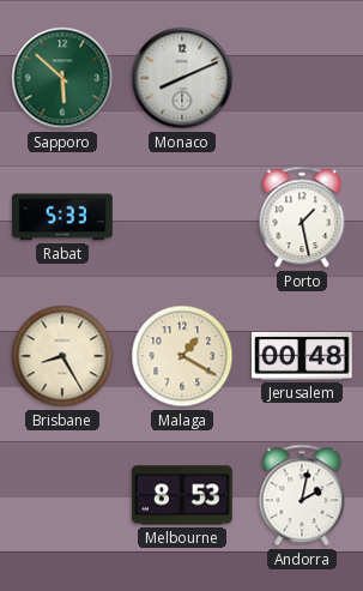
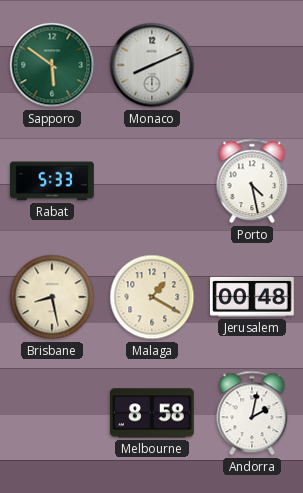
Sapporo: 5:52 -> 5:51 (52, 65)
Porto: 1:28 -> 4:28 (252, 181)
Brisbane: 8:25 -> 8:28 (52, 297)
Melbourne: 8:53 -> 8:58 (152, 413)
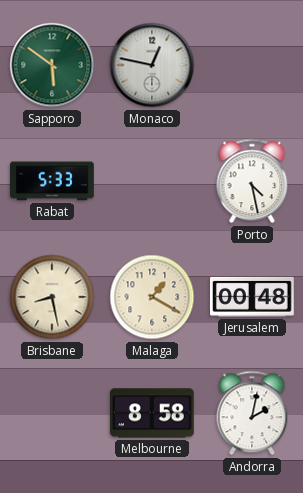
Monaco: 8:11 -> 12:47 (152, 65)
